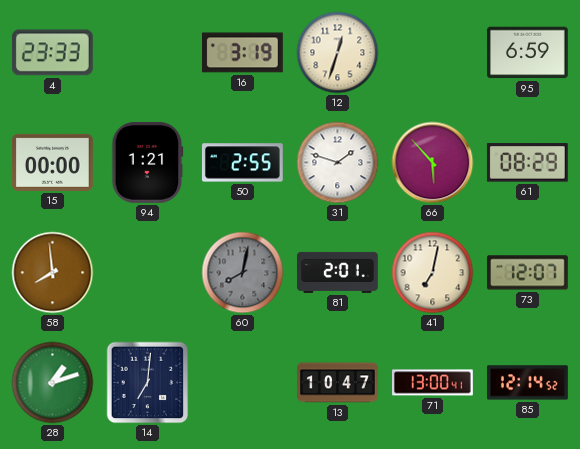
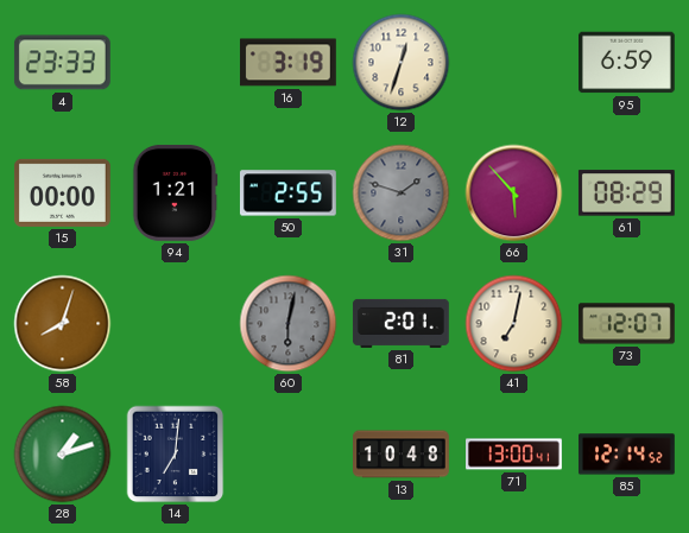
31 dial: white -> grey (402, 193)
58: 7:59 -> 8:03 (63, 324)
60: 8:02 -> 6:02 (289, 324)
13: 10:47 -> 10:48 (402, 455)
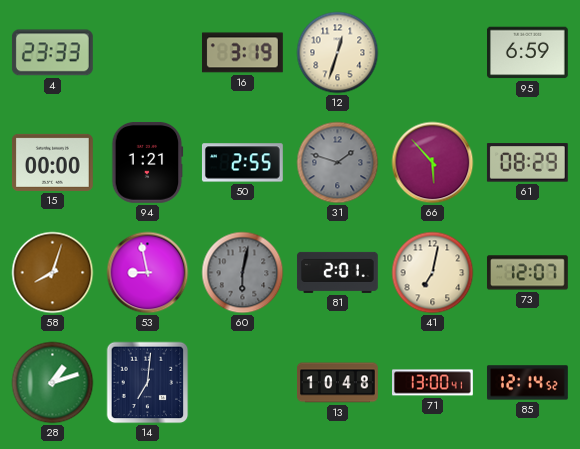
53: none -> 8:58 (148, 273)
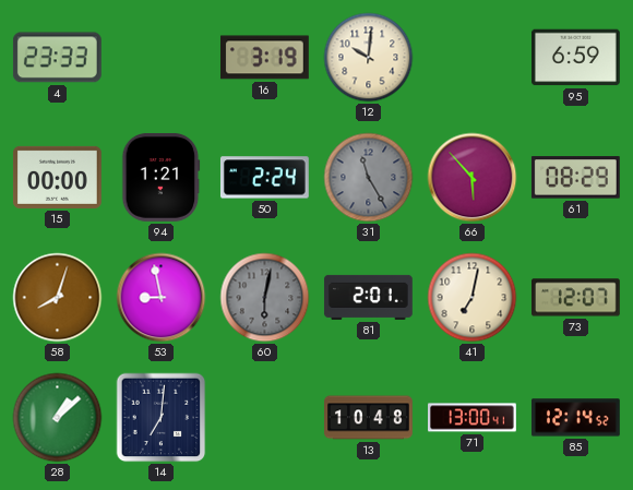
12: 12:33 -> 10:01 (369, 58)
50: 2:55 -> 2:24 (264, 178)
31: 1:48 -> 11:25 (369, 178)
28: 1:12 -> 1:08 (58, 418)
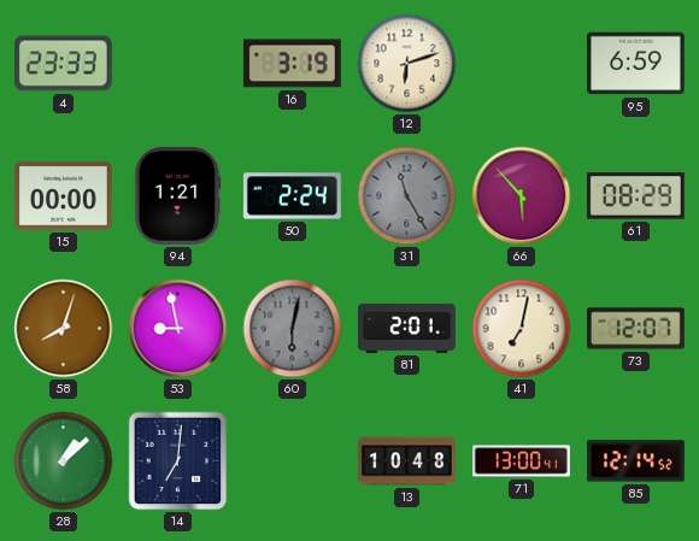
12: 10:01 -> 6:12 (407, 64)
